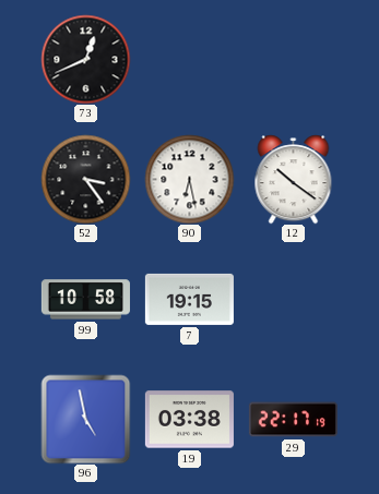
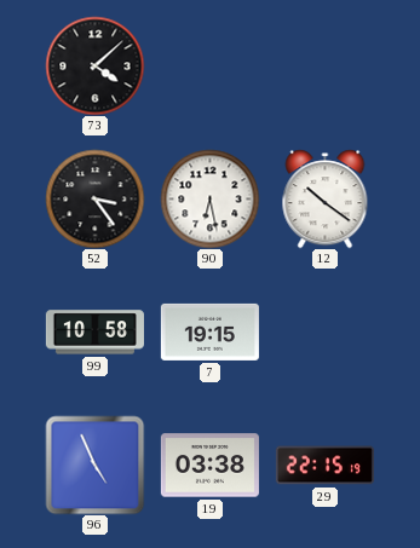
73: 12:41 -> 4:08 (94, 65)
96: 4:58 -> 4:56 (94, 465)
29: 22:17 -> 22:15 (324, 466)
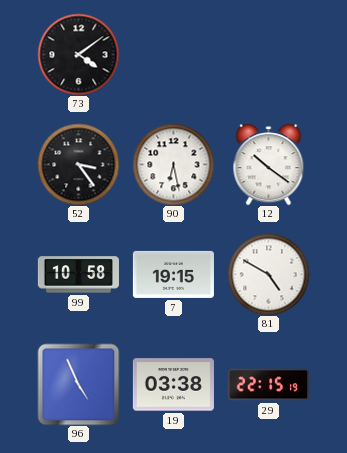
73: 4:08 -> 4:09 (78, 54)
81: none -> 4:50 (268, 274)
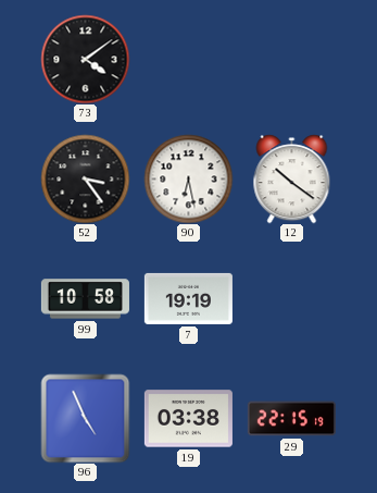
7: 19:15 -> 19:19 (188, 298)
81: 4:50 -> none (268, 274)
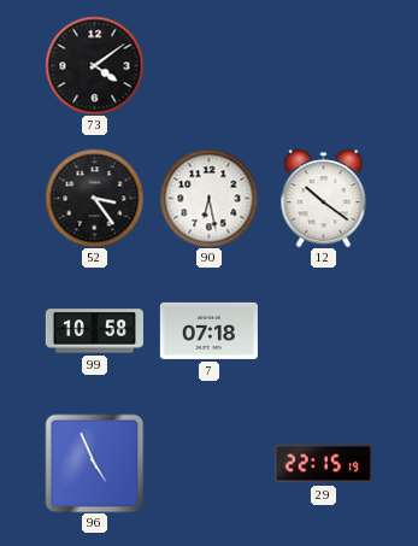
7: 19:19 -> 07:18 (208, 330)
19: 03:38 -> none (188, 419)
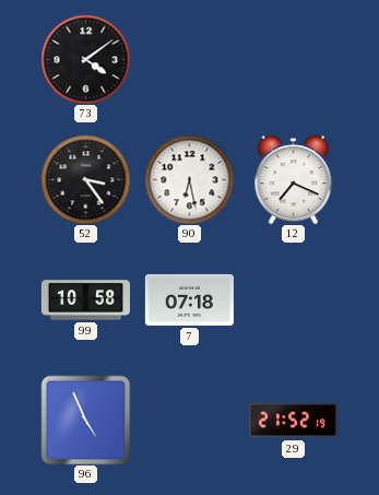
12: 10:21 -> 7:19 (294, 179)
29: 22:15 -> 21:52 (293, 421)
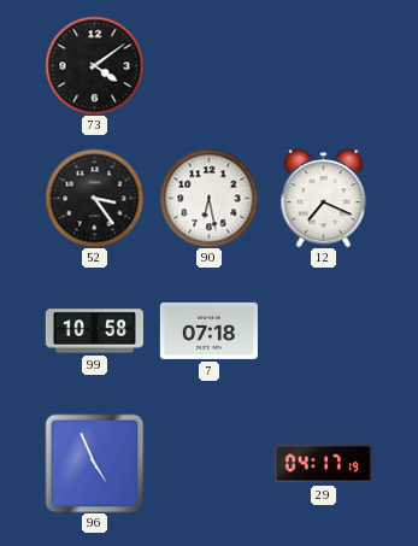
29: 21:52 -> 04:17 (323, 464)
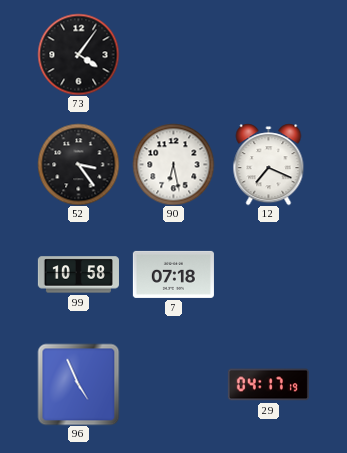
73: 4:09 -> 4:06 (78, 54)
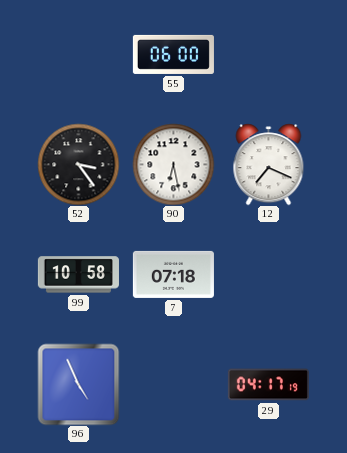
73: 4:06 -> none (78, 54)
55: none -> 06:00 (173, 54)
